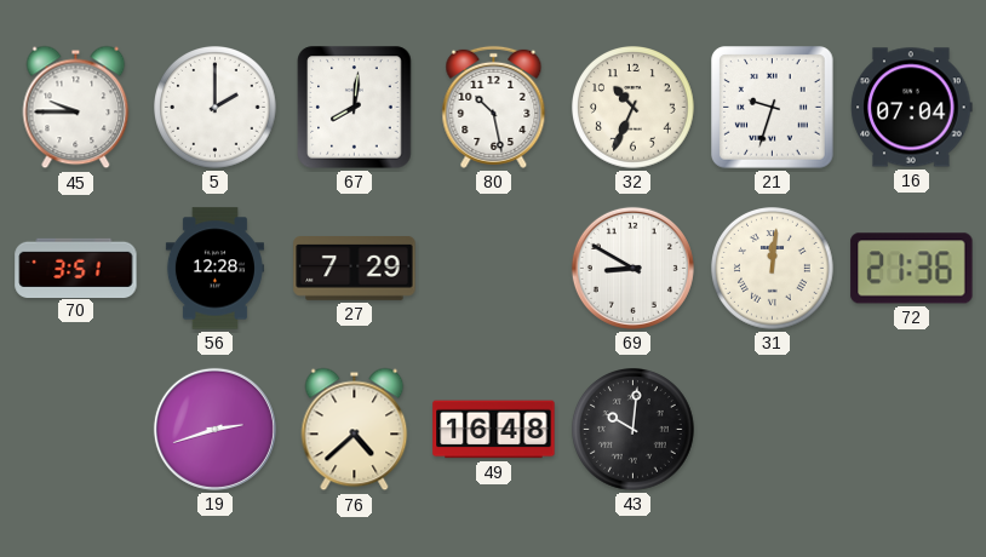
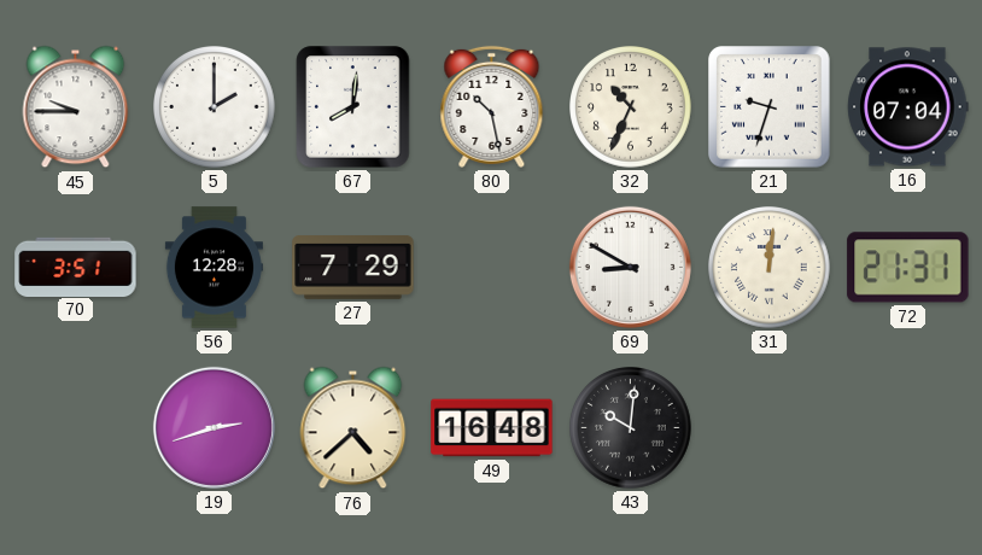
72: 21:36 -> 21:31 (908, 268)
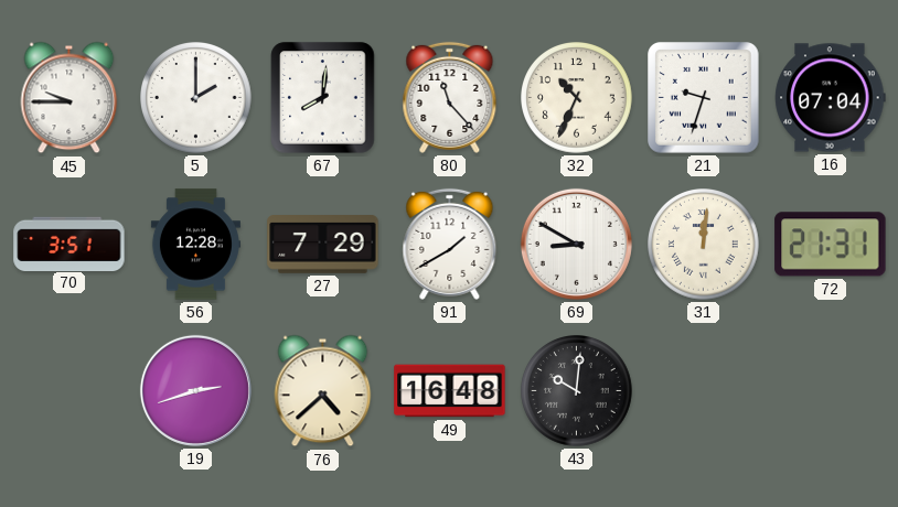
80: 10:28 -> 11:23 (450, 97)
91: none -> 1:40 (450, 244)
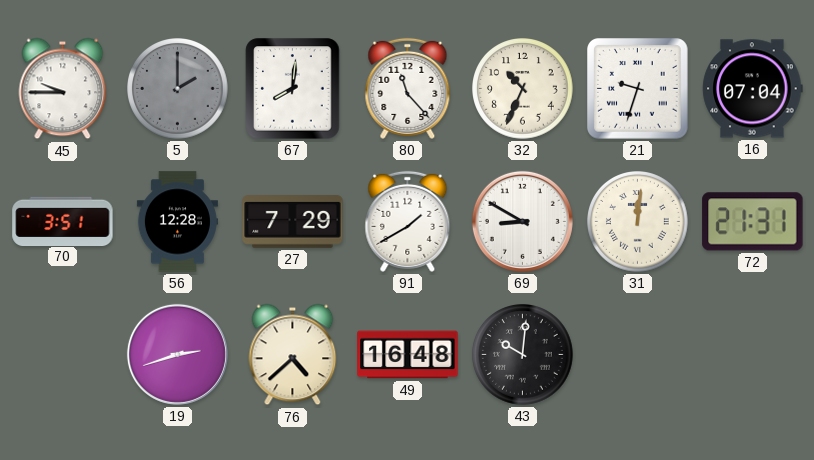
5 dial: white -> grey (178, 89)
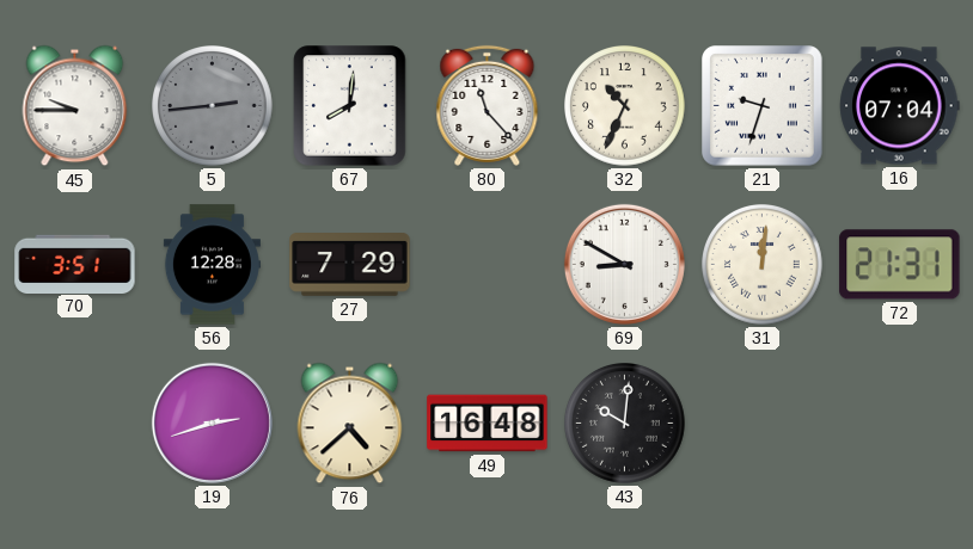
5: 2:00 -> 2:44 (213, 106)
91: 1:40 -> none (408, 221)
